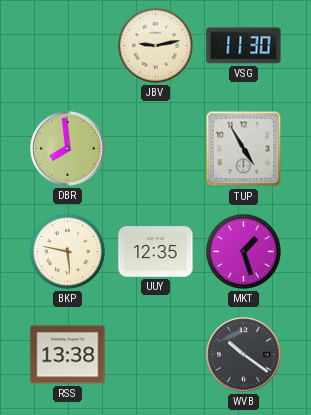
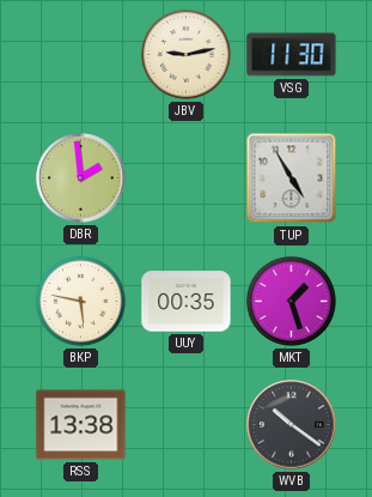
DBR: 7:59 -> 1:59 (81, 178)
UUY: 12:35 -> 00:35 (187, 302)
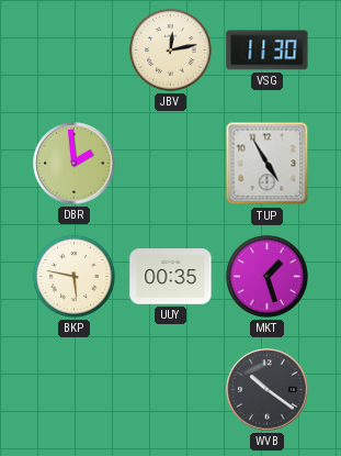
JBV: 9:13 -> 12:13 (170, 49)
RSS: 13:38 -> none (81, 425)
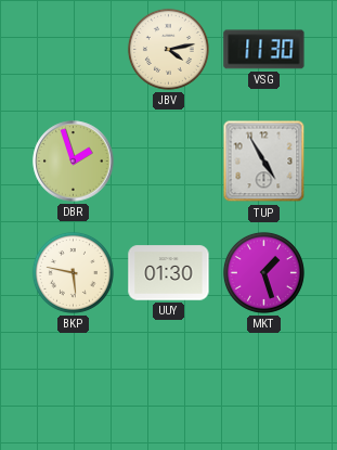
JBV: 12:13 -> 4:13 (168, 49)
DBR: 1:59 -> 1:57 (74, 162)
UUY: 00:35 -> 01:30 (169, 273)
WVB: 10:21 -> none (268, 390)
